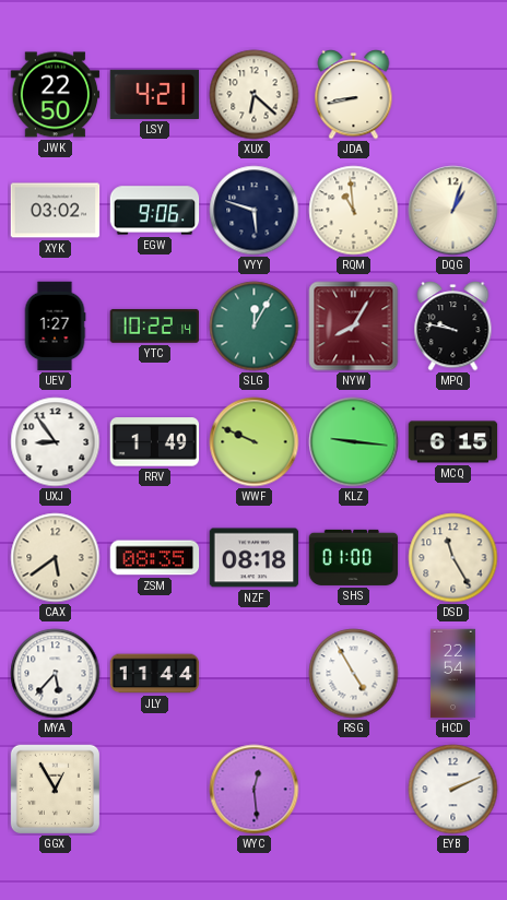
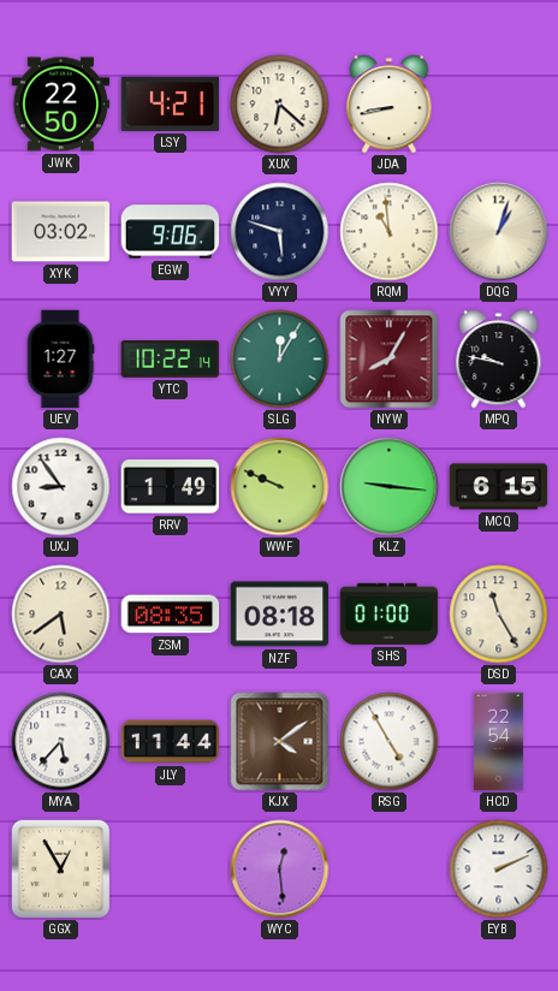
KJX: none -> 4:09 (280, 742)
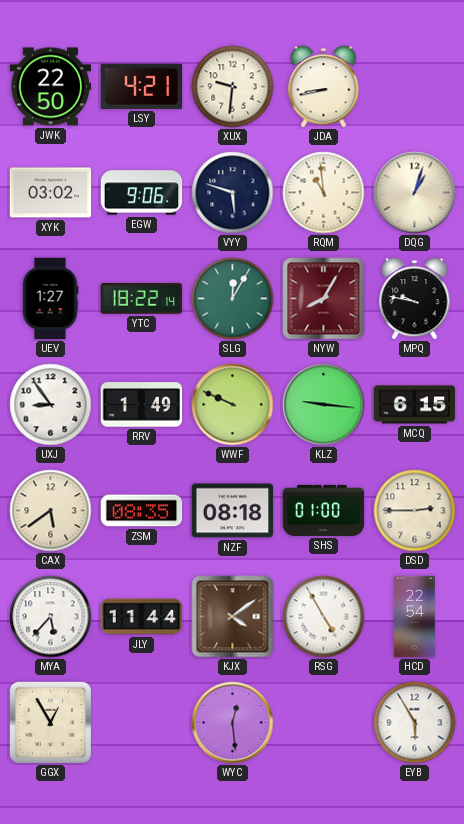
XUX: 6:22 -> 9:31 (233, 87)
YTC: 10:22 -> 18:22 (142, 298)
DSD: 11:25 -> 2:45 (415, 511)
EYB: 2:11 -> 5:55 (415, 723)
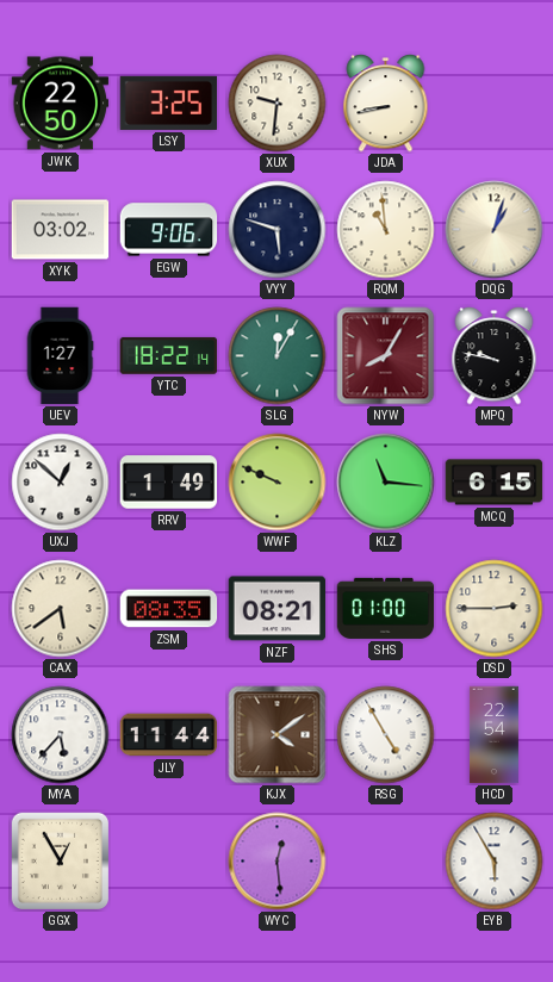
LSY: 4:21 -> 3:25 (169, 102)
UXJ: 8:54 -> 12:52 (61, 483)
KLZ: 9:16 -> 11:16 (386, 483)
NZF: 08:18 -> 08:21 (278, 609)
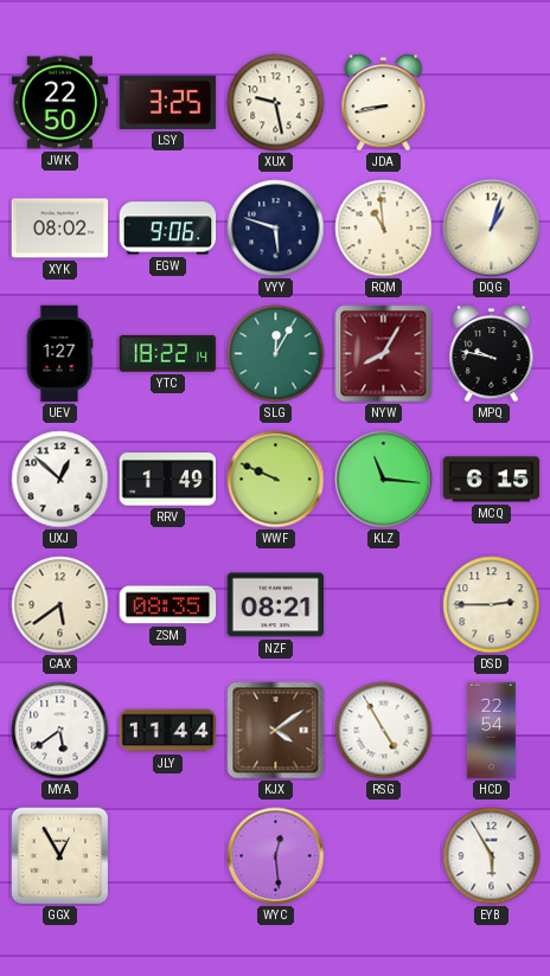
XUX: 9:31 -> 9:28 (276, 103)
XYK: 03:02 -> 08:02 (60, 229)
SHS: 01:00 -> none (386, 608)
MYA: 5:37 -> 5:39 (60, 731)
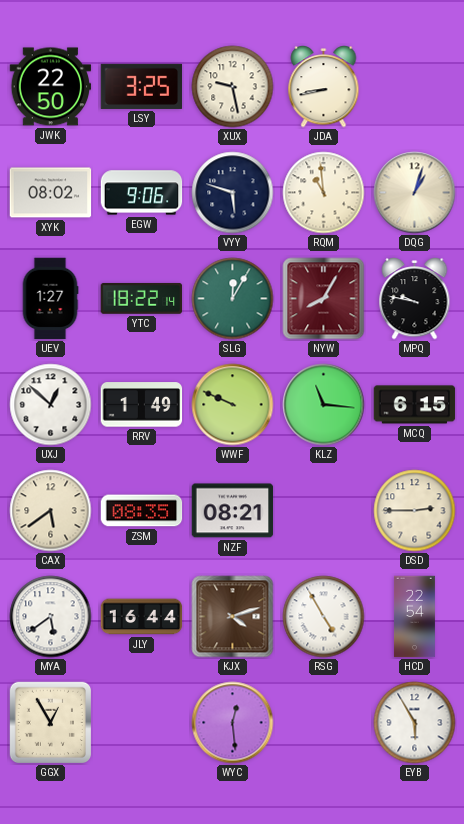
JLY: 11:44 -> 16:44 (142, 617)
KJX: 4:09 -> 4:12 (233, 617)
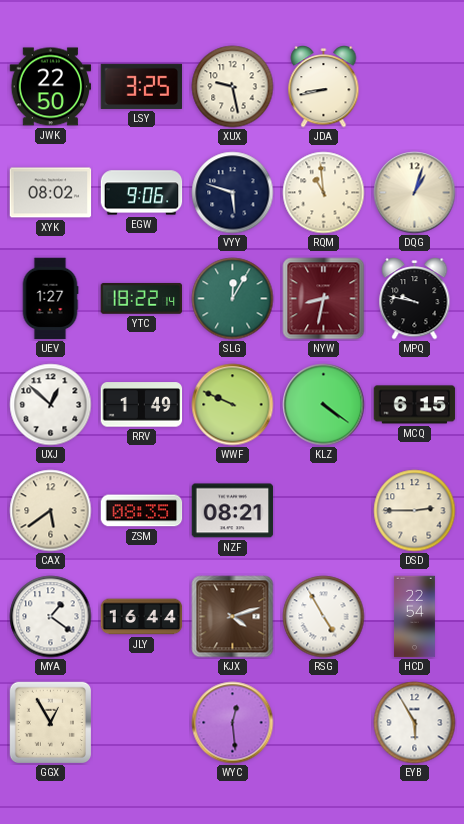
NYW: 8:05 -> 8:32 (324, 299)
KLZ: 11:16 -> 4:21 (324, 405)
MYA: 5:39 -> 1:21 (51, 617)
